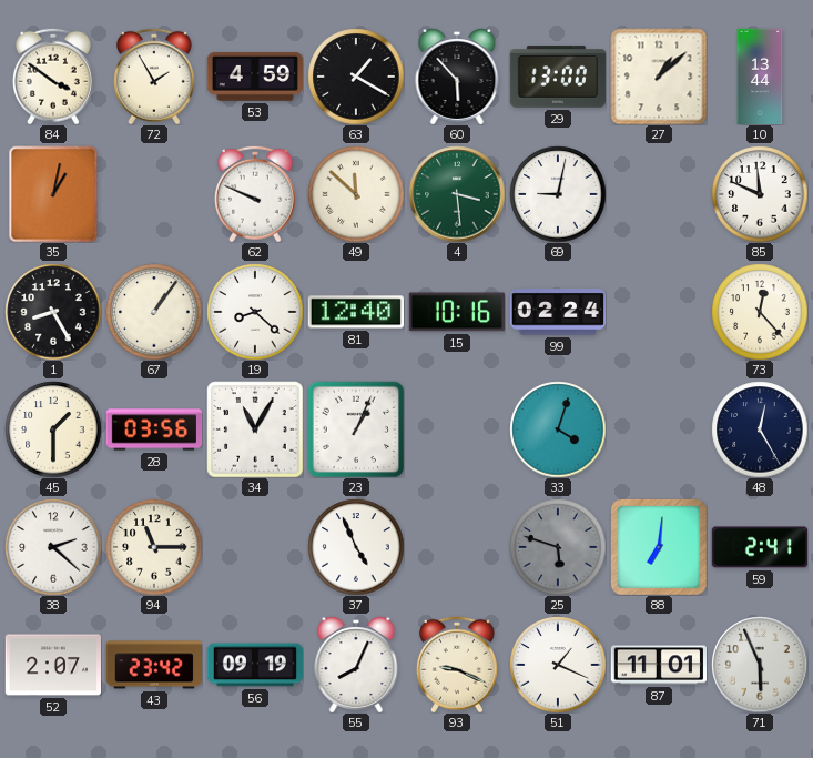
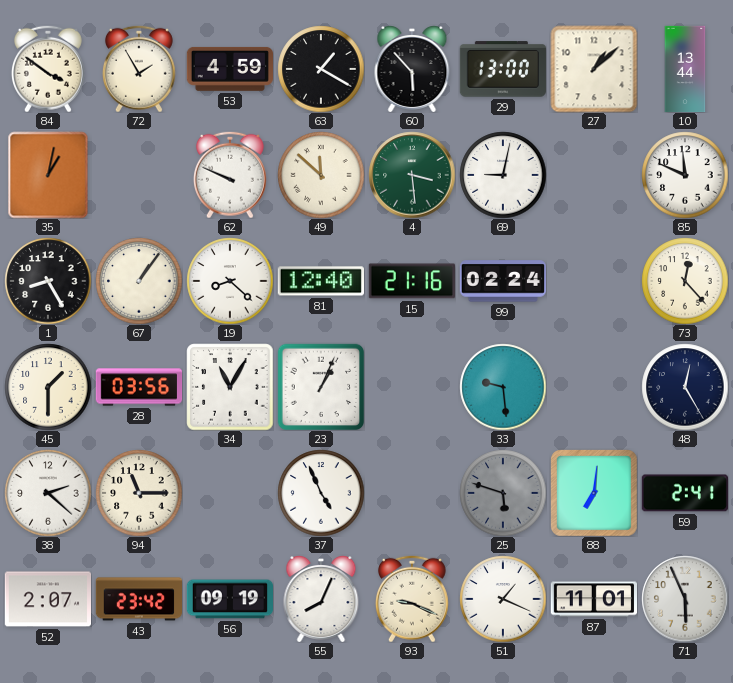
15: 10:16 -> 21:16 (411, 281)
33: 4:03 -> 9:29 (503, 387)
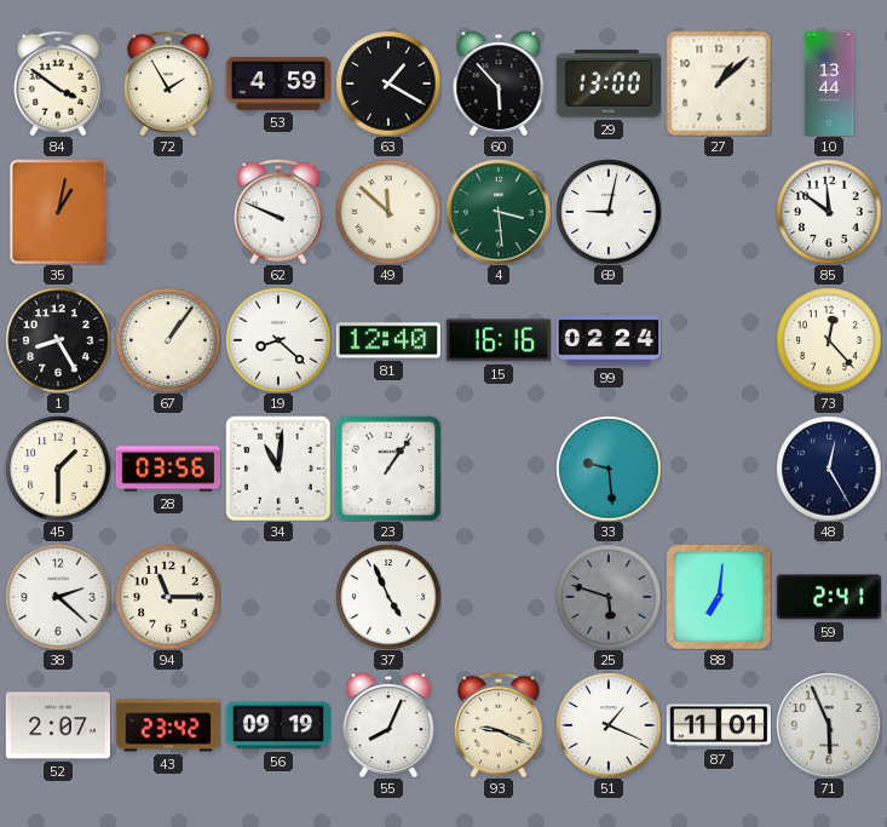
85: 11:49 -> 11:51 (829, 212)
15: 21:16 -> 16:16 (497, 340)
34: 11:05 -> 11:01 (278, 469)
23: 1:04 -> 1:06 (388, 467)
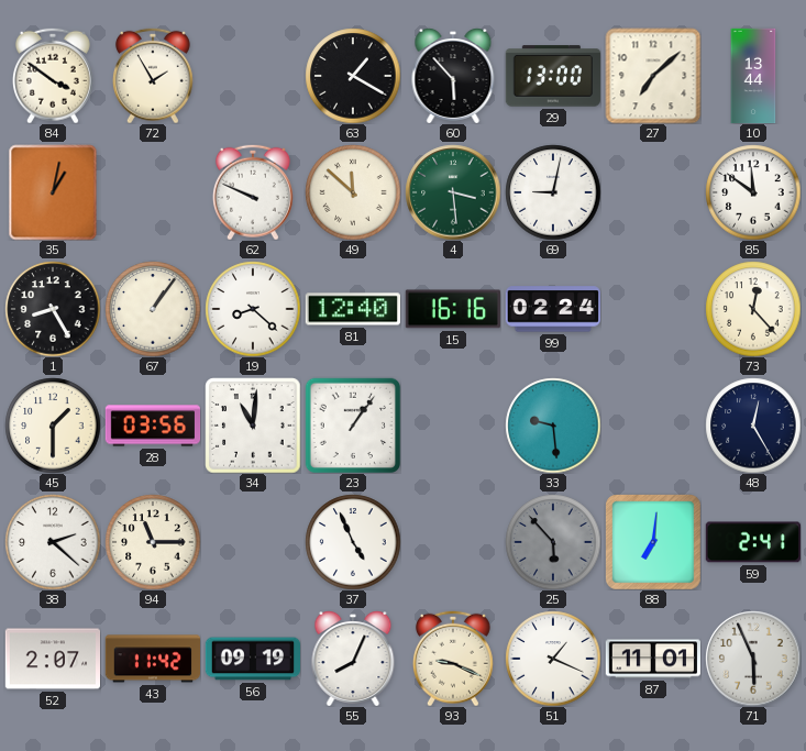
53: 4:59 -> none (277, 84)
27: 1:08 -> 7:08 (653, 76)
25: 5:48 -> 5:53 (553, 542)
43: 23:42 -> 11:42 (152, 659)
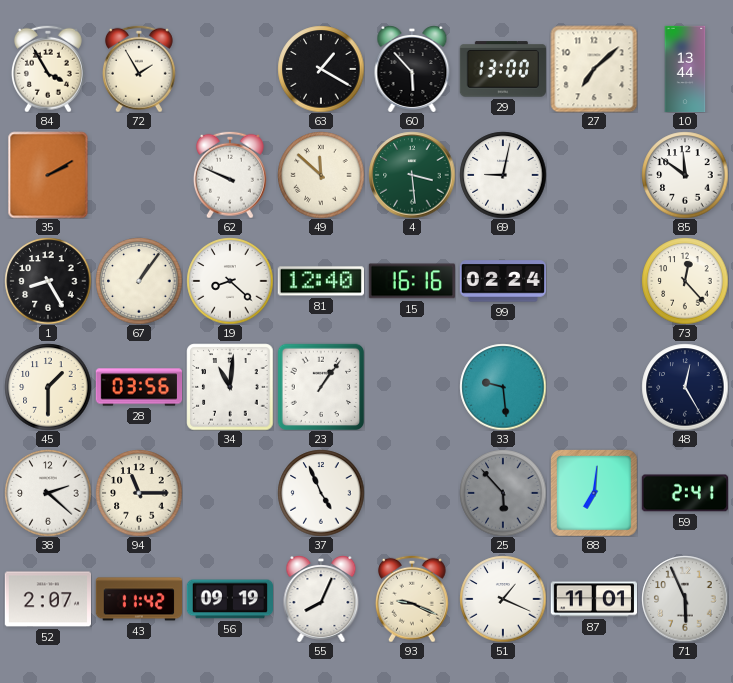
84: 3:51 -> 3:55 (48, 69)
35: 1:02 -> 2:10 (48, 175)
